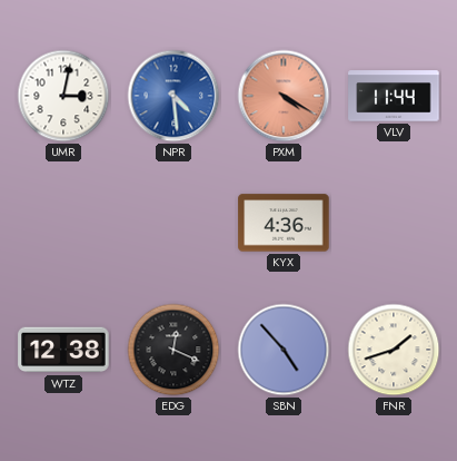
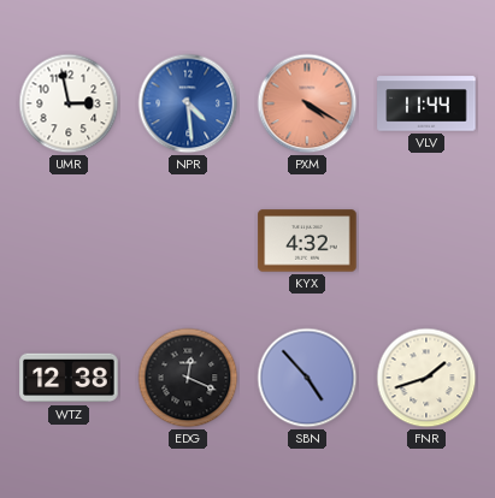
UMR: 3:02 -> 2:58 (69, 103)
KYX: 4:36 -> 4:32 (307, 241)
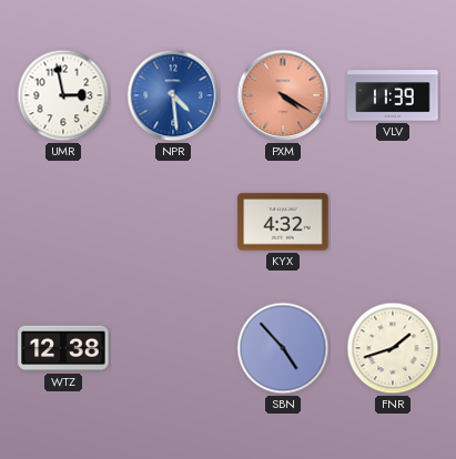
VLV: 11:44 -> 11:39 (393, 95)
EDG: 12:19 -> none (188, 378)
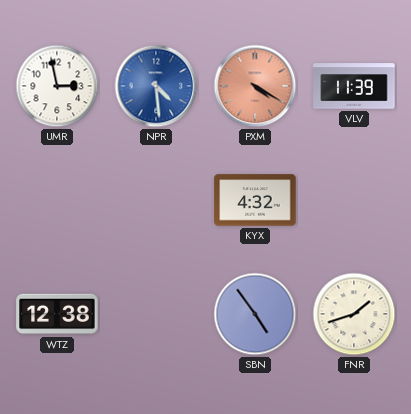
SBN: 4:53 -> 4:54 (255, 314)
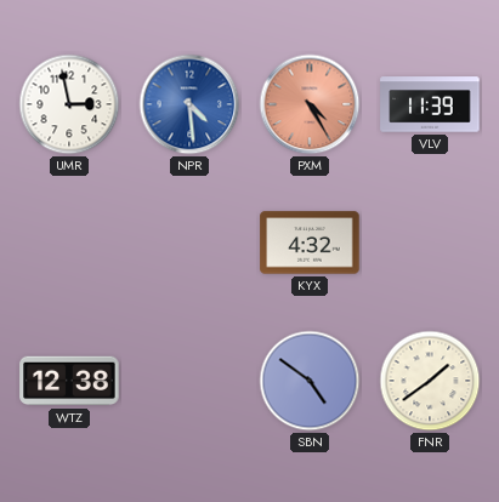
PXM: 4:20 -> 4:25 (310, 104)
SBN: 4:54 -> 4:51 (310, 381)
FNR: 1:42 -> 1:39 (430, 381)
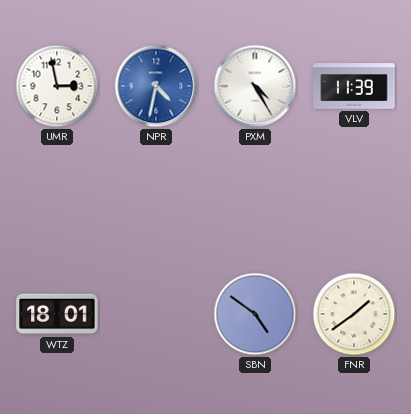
NPR: 4:29 -> 4:32 (156, 86)
PXM dial: salmon -> white (255, 86)
KYX: 4:32 -> none (310, 243)
WTZ: 12:38 -> 18:01 (57, 314)
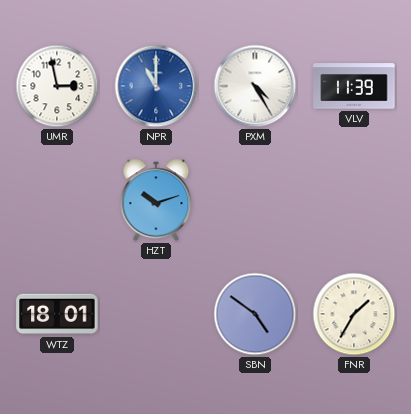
NPR: 4:32 -> 11:00 (156, 86)
HZT: none -> 10:12 (156, 200)
FNR: 1:39 -> 1:35 (354, 314)
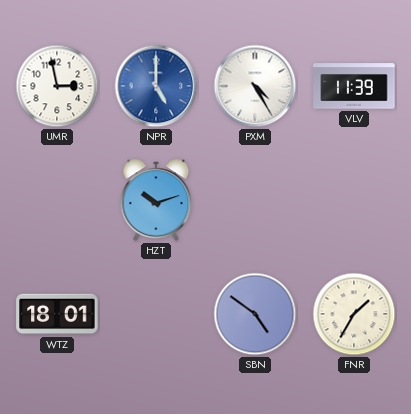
NPR: 11:00 -> 5:00 (156, 86)
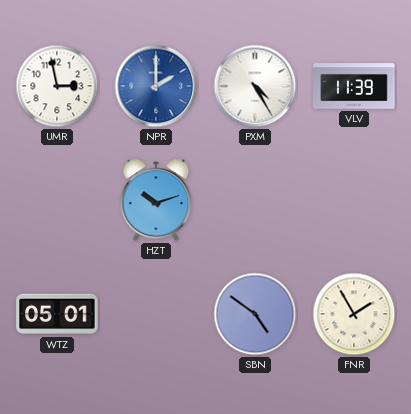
NPR: 5:00 -> 2:00 (156, 86)
WTZ: 18:01 -> 05:01 (57, 314)
FNR: 1:35 -> 1:55 (354, 314)
